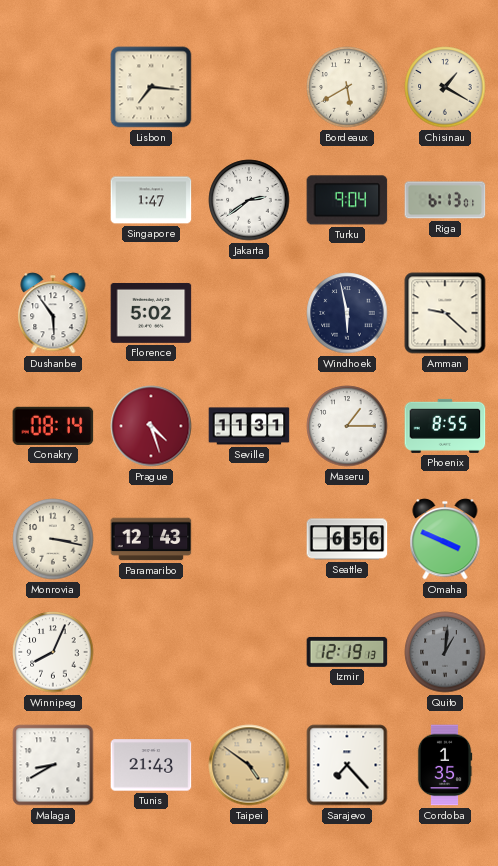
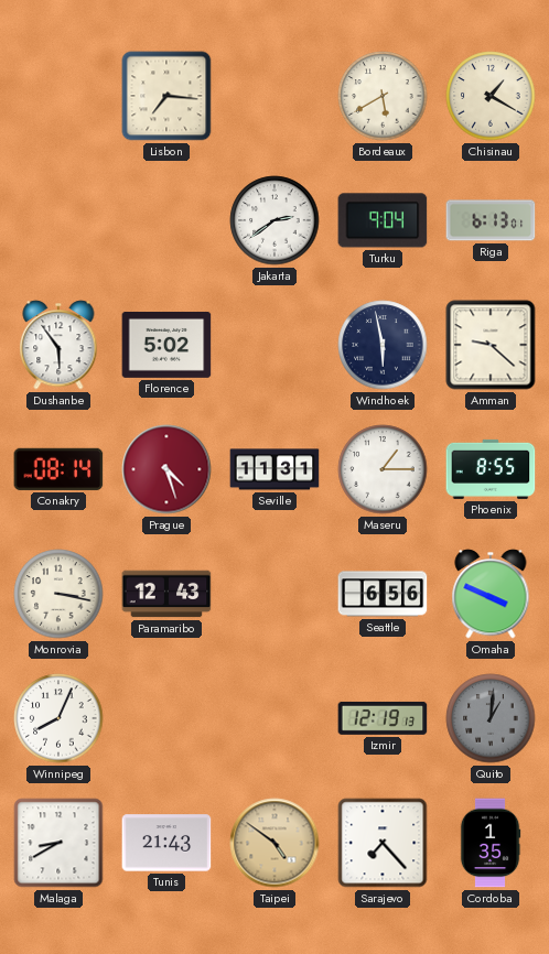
Singapore: 1:47 -> none (151, 200)
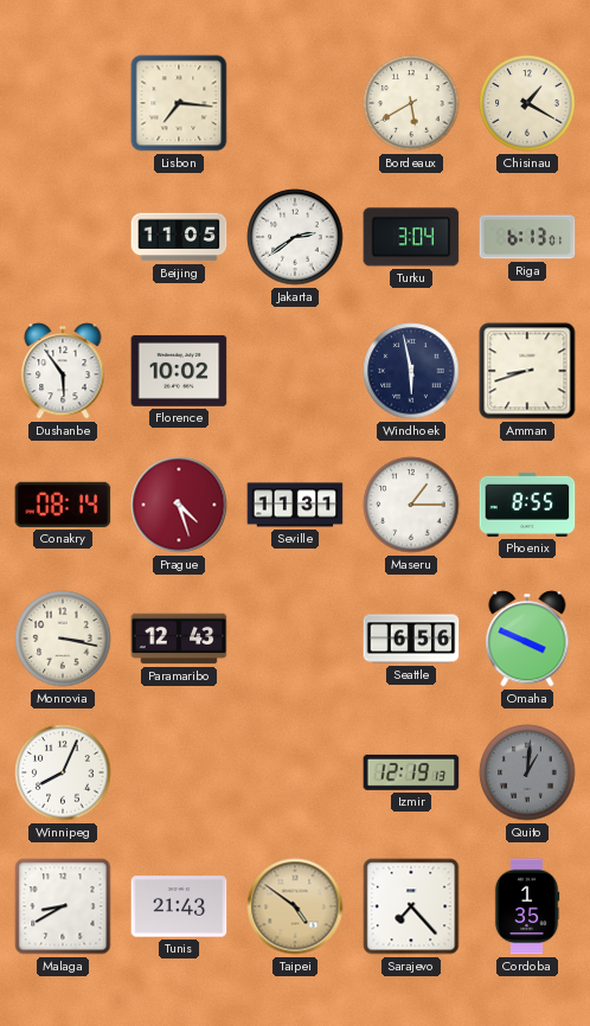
Beijing: none -> 11:05 (179, 237)
Turku: 9:04 -> 3:04 (411, 237)
Florence: 5:02 -> 10:02 (179, 371)
Amman: 9:22 -> 8:42 (527, 371)
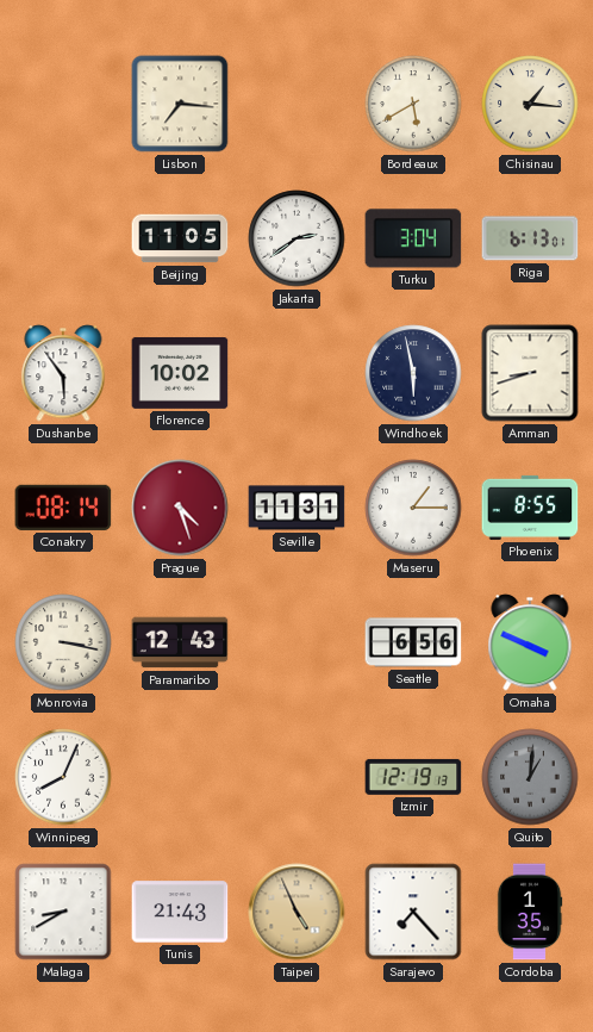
Chisinau: 1:20 -> 1:16 (530, 104)
Taipei: 4:51 -> 4:56 (296, 912)
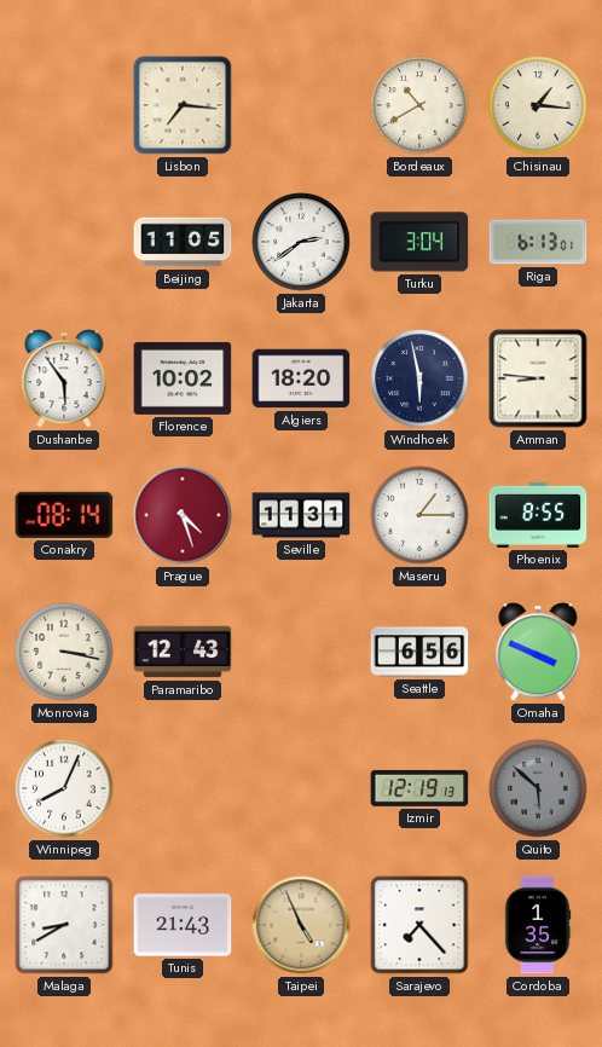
Bordeaux: 5:40 -> 10:40 (419, 105)
Algiers: none -> 18:20 (301, 378)
Amman: 8:42 -> 8:46 (538, 378)
Quito: 1:01 -> 5:52 (538, 788)
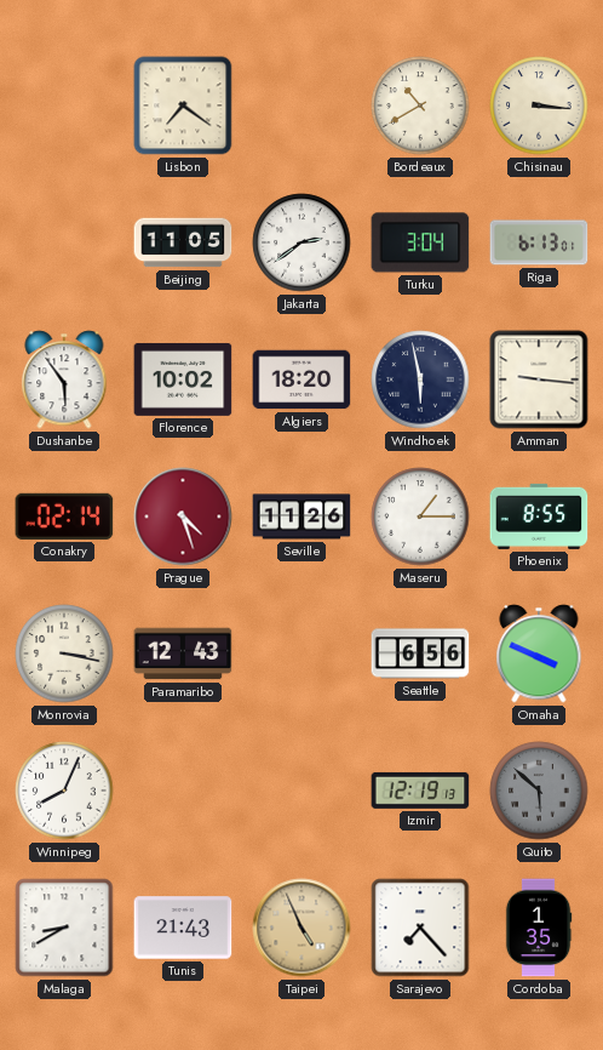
Lisbon: 7:16 -> 7:21 (183, 105)
Chisinau: 1:16 -> 3:16 (539, 105)
Amman: 8:46 -> 9:16 (539, 380)
Conakry: 08:14 -> 02:14 (64, 517)
Seville: 11:31 -> 11:26 (301, 517)
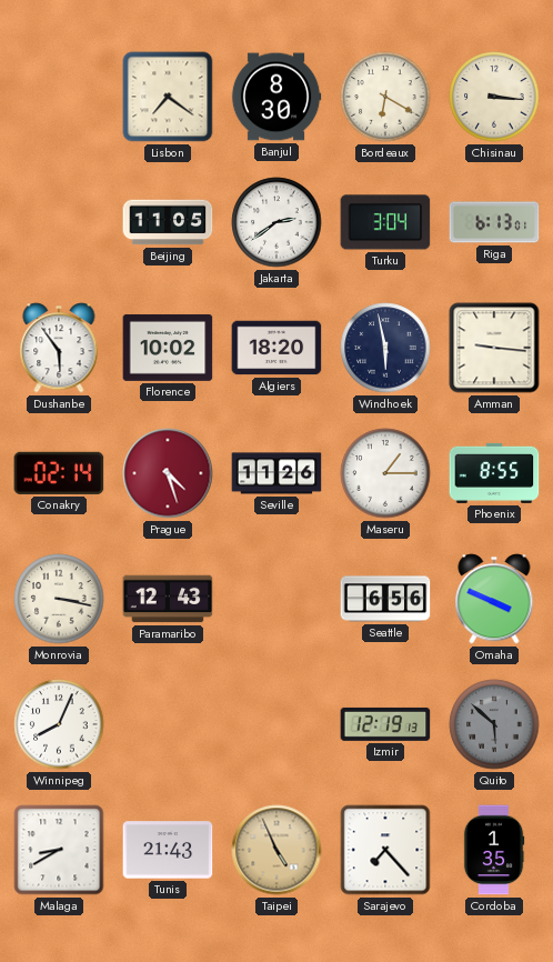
Banjul: none -> 8:30 (276, 97)
Bordeaux: 10:40 -> 6:20 (385, 97)
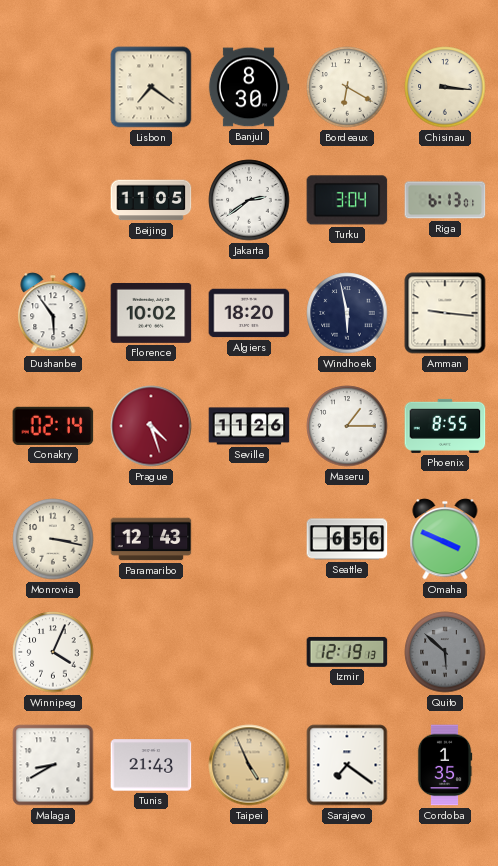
Winnipeg: 8:04 -> 4:04 (53, 652)
Sarajevo: 7:23 -> 7:21 (347, 765)
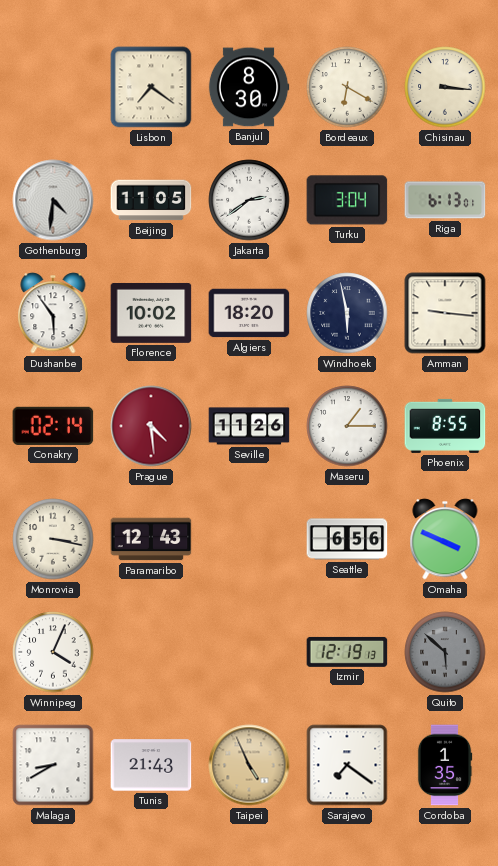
Gothenburg: none -> 4:31 (53, 200)
Prague: 4:27 -> 4:29 (151, 426)
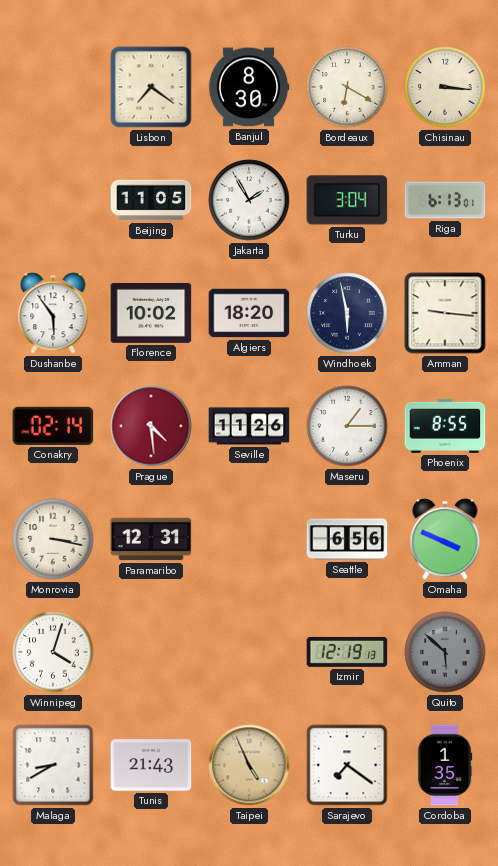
Gothenburg: 4:31 -> none (53, 200)
Jakarta: 2:39 -> 1:55 (249, 200)
Paramaribo: 12:43 -> 12:31 (151, 539)
Winnipeg: 4:04 -> 4:03 (53, 652)
